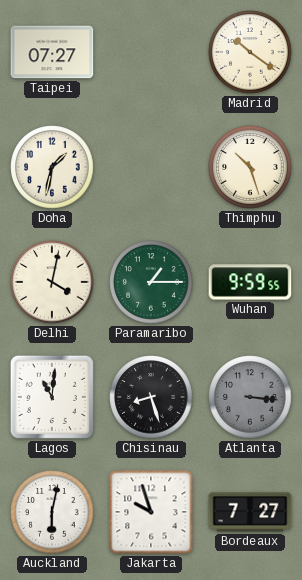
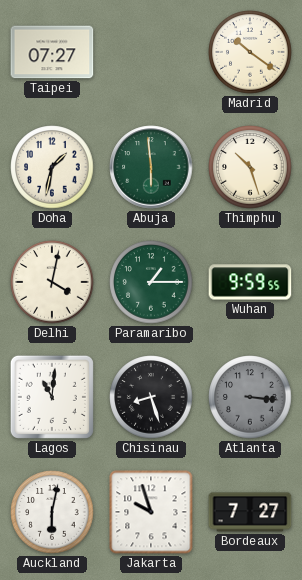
Abuja: none -> 5:59 (151, 167)
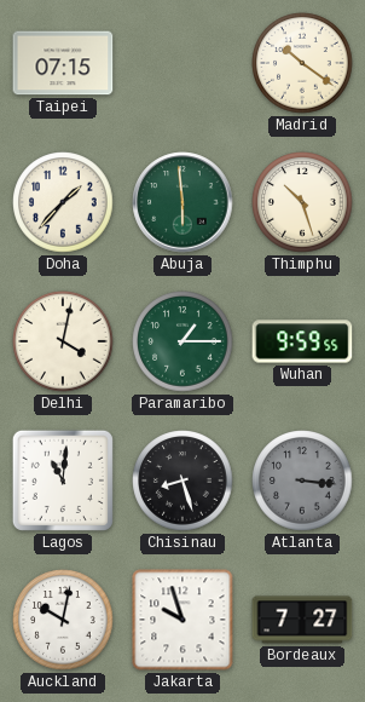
Taipei: 07:27 -> 07:15 (63, 63)
Doha: 1:32 -> 1:37 (63, 202)
Auckland: 6:02 -> 10:02 (63, 620)
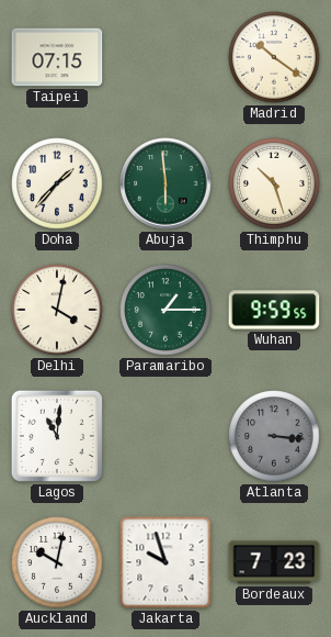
Chisinau: 8:27 -> none (182, 481)
Bordeaux: 7:27 -> 7:23 (274, 562)
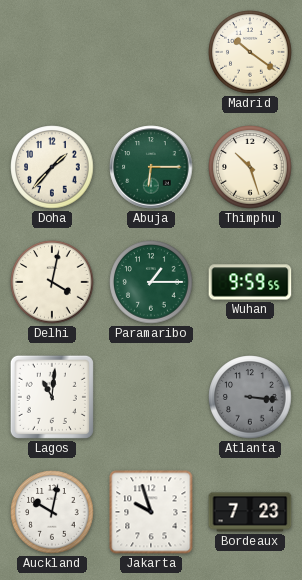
Taipei: 07:15 -> none (57, 57)
Abuja: 5:59 -> 6:15 (151, 167)
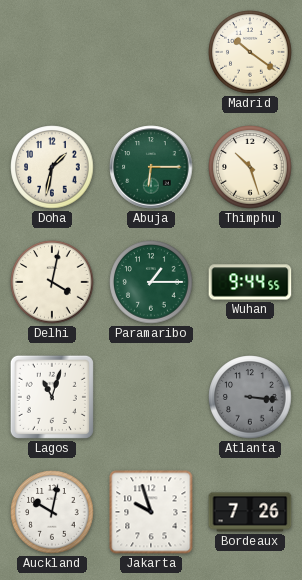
Doha: 1:37 -> 1:32 (52, 167)
Wuhan: 9:59 -> 9:44 (250, 282)
Lagos: 11:01 -> 11:03 (52, 397)
Bordeaux: 7:23 -> 7:26 (250, 512)
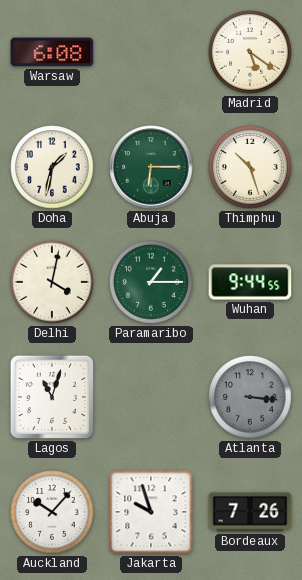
Warsaw: none -> 6:08 (52, 52)
Madrid: 10:21 -> 5:21 (250, 52)
Auckland: 10:02 -> 10:07 (52, 512)
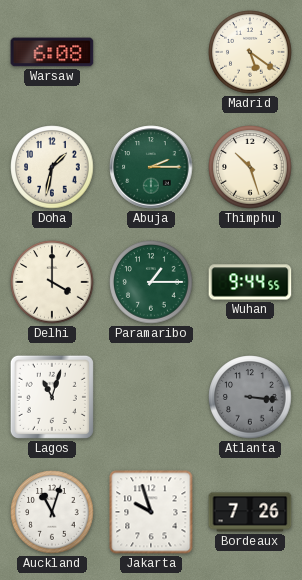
Abuja: 6:15 -> 2:15 (151, 167)
Delhi: 4:02 -> 4:00 (52, 282)
Auckland: 10:07 -> 11:03 (52, 512)
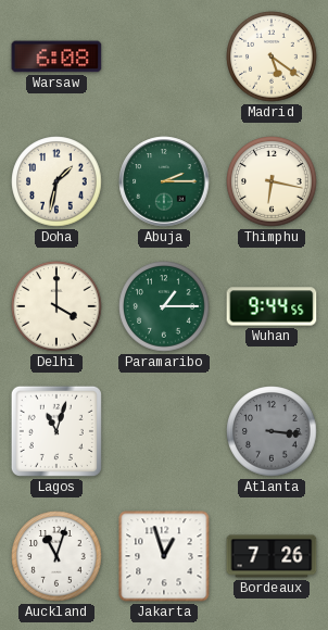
Thimphu: 10:27 -> 6:17 (272, 181)
Jakarta: 9:57 -> 12:57 (164, 556)
